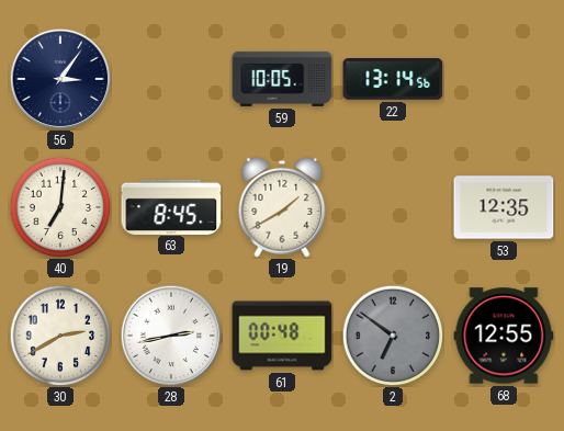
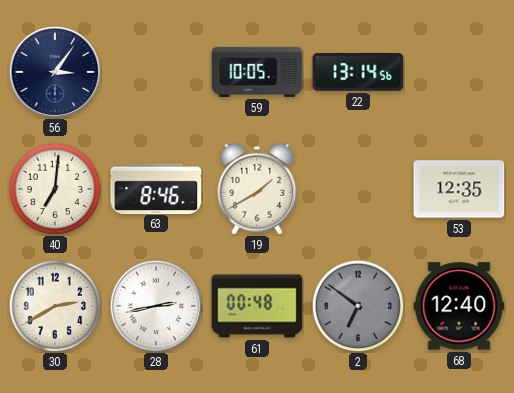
63: 8:45 -> 8:46 (156, 188)
68: 12:55 -> 12:40 (459, 306)
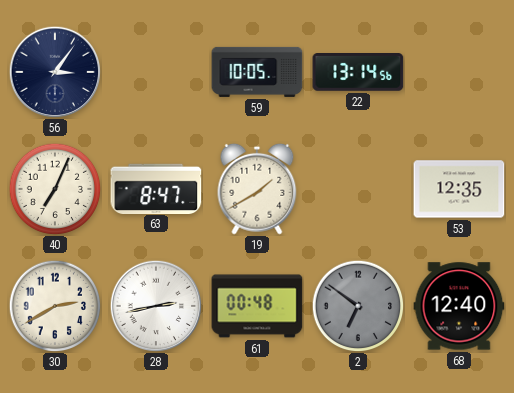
40: 7:01 -> 7:04 (55, 189)
63: 8:46 -> 8:47 (156, 188)
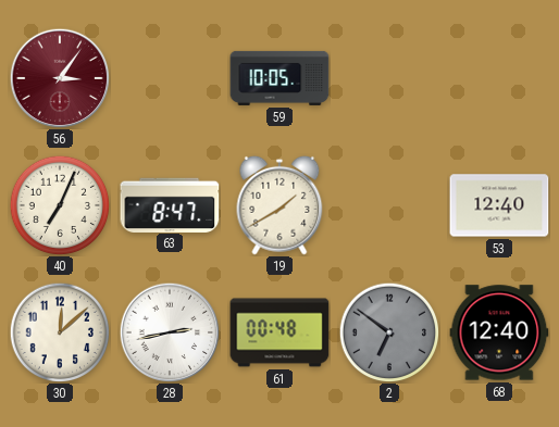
56 dial: navy -> burgundy (60, 78)
22: 13:14 -> none (358, 73)
53: 12:35 -> 12:40 (499, 205)
30: 2:40 -> 12:08 (60, 332)
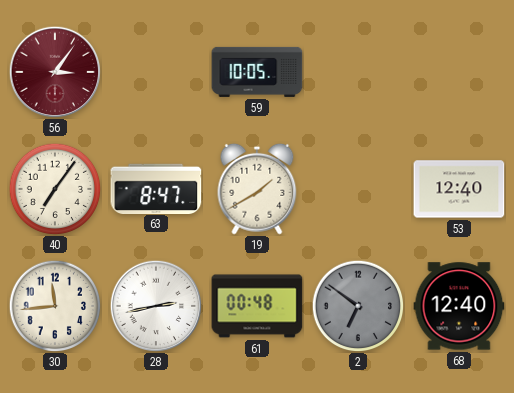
40: 7:04 -> 7:06 (55, 189)
30: 12:08 -> 11:44 (55, 306)
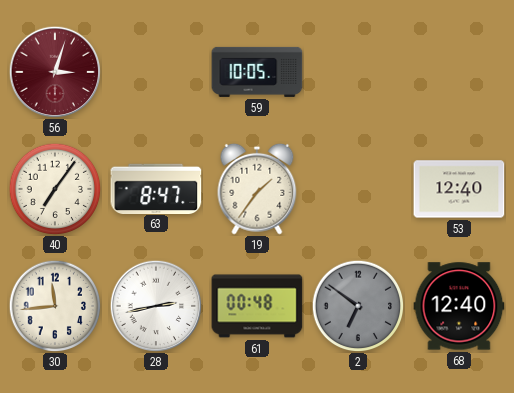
56: 3:06 -> 3:03 (55, 72)
19: 1:40 -> 1:36 (257, 189)
